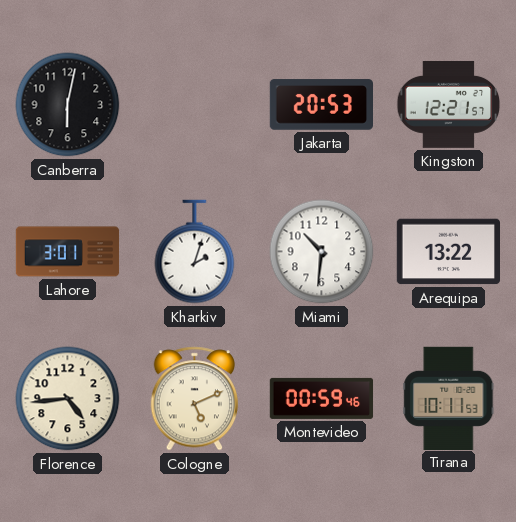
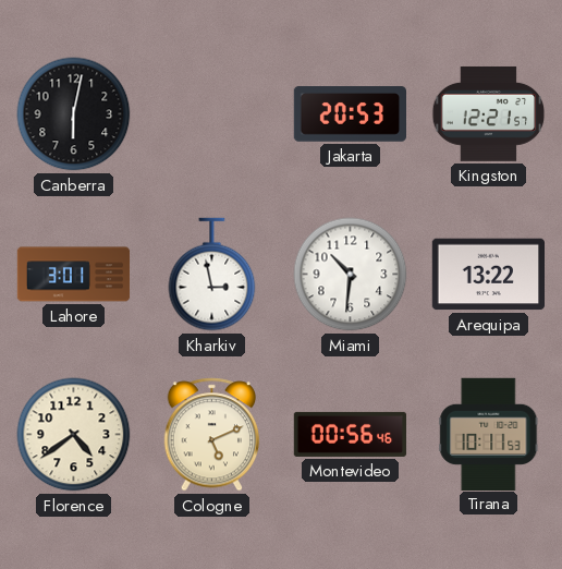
Kharkiv: 2:03 -> 2:58 (212, 275)
Florence: 4:44 -> 4:39 (74, 435)
Montevideo: 00:59 -> 00:56 (351, 434)
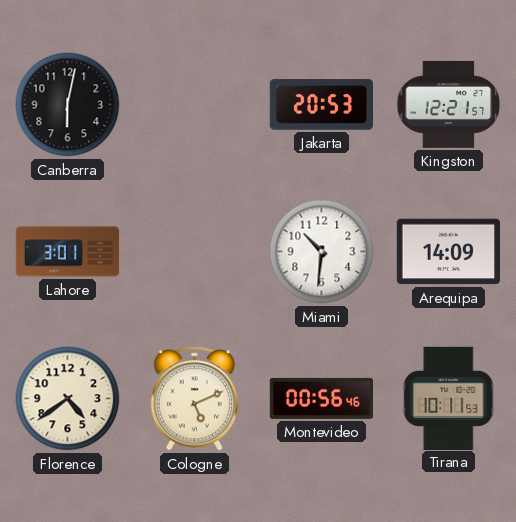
Kharkiv: 2:58 -> none (212, 275)
Arequipa: 13:22 -> 14:09 (448, 252)
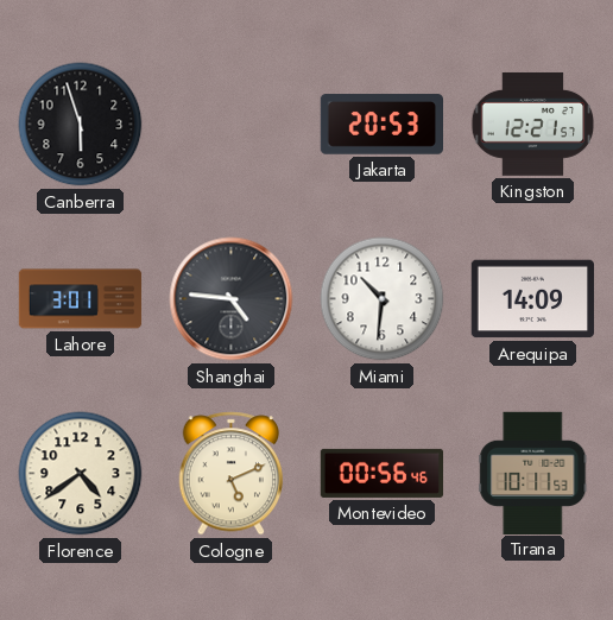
Canberra: 6:02 -> 5:57 (81, 125)
Shanghai: none -> 4:46 (232, 299)
